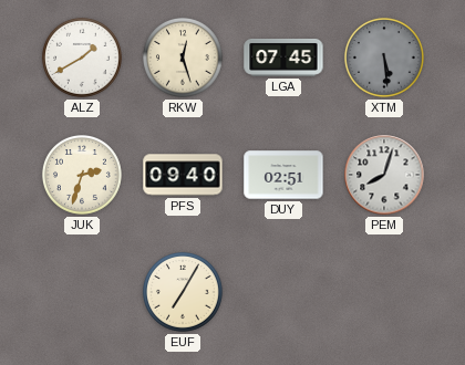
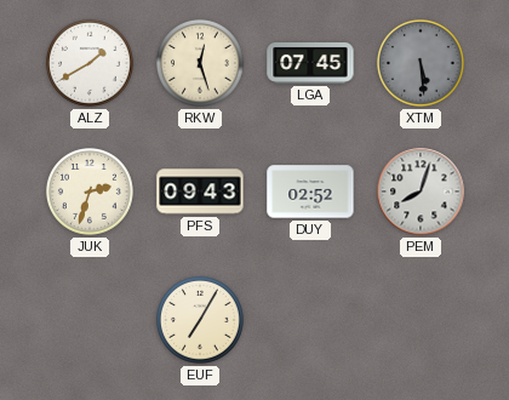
PFS: 09:40 -> 09:43 (200, 192)
DUY: 02:51 -> 02:52 (310, 192)
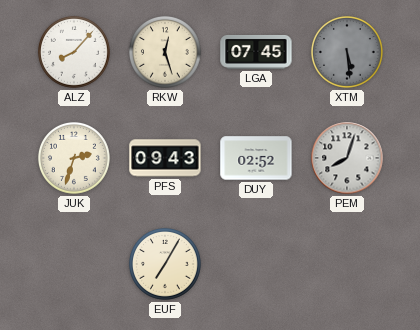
ALZ: 1:40 -> 8:07 (74, 52)
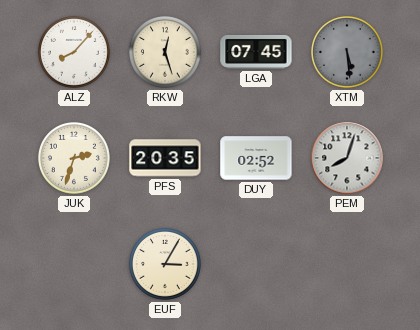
PFS: 09:43 -> 20:35 (165, 158)
EUF: 7:05 -> 3:05 (165, 264)
